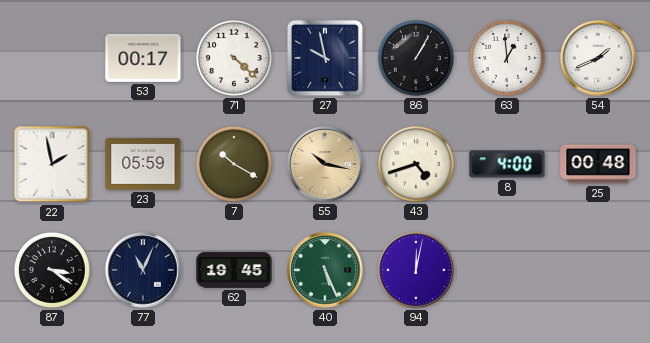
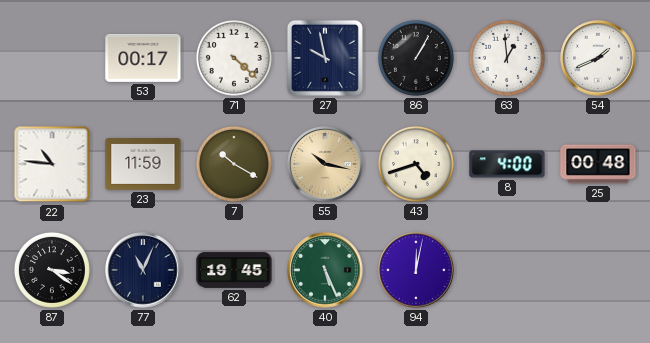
22: 1:58 -> 10:46 (52, 164)
23: 05:59 -> 11:59 (143, 165)
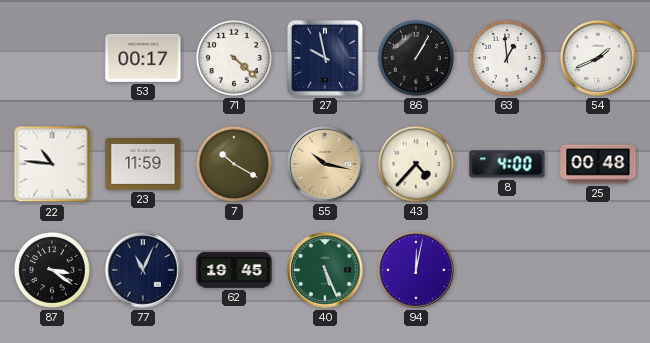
43: 4:42 -> 4:37 (416, 164)
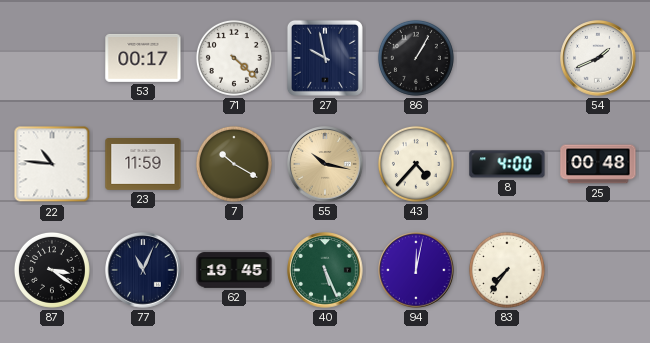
63: 12:59 -> none (507, 58)
83: none -> 7:36 (507, 270)
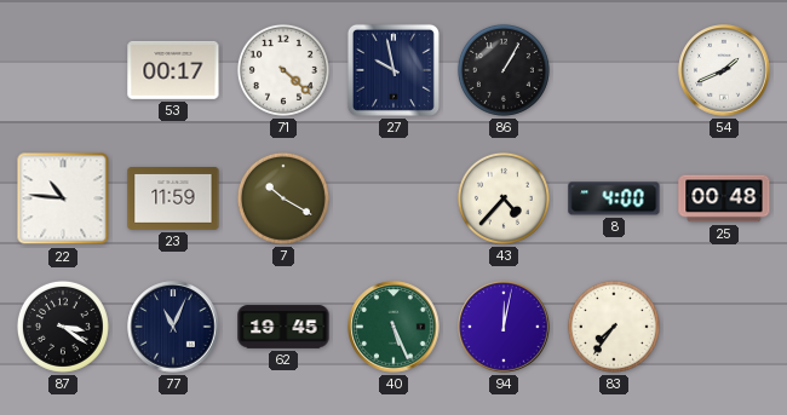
55: 10:17 -> none (325, 164)
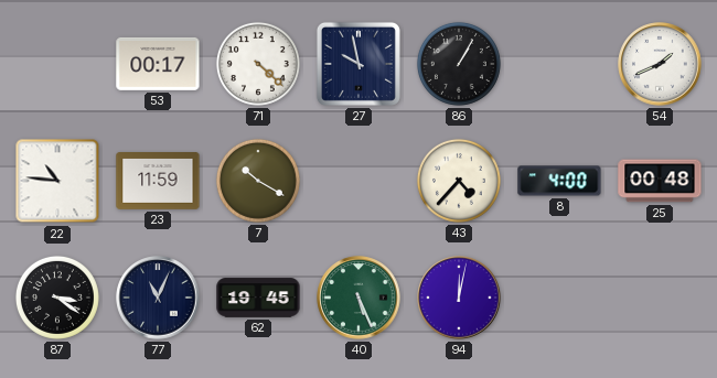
83: 7:36 -> none (614, 327)
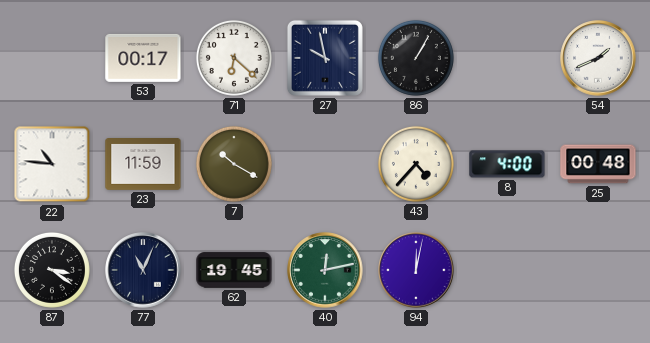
71: 4:22 -> 6:22 (234, 58)
40: 5:26 -> 12:13 (325, 270)
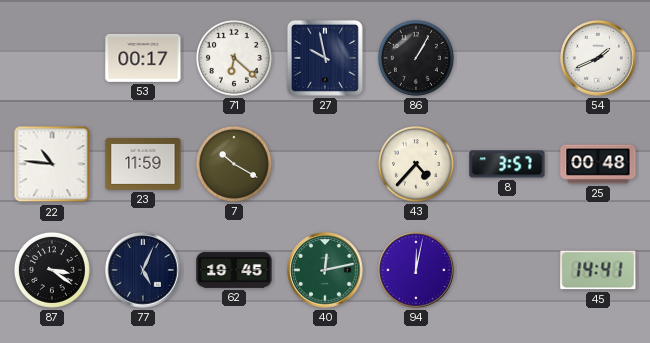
8: 4:00 -> 3:57 (507, 164)
77: 11:04 -> 5:04 (143, 270)
45: none -> 14:41 (598, 270)
